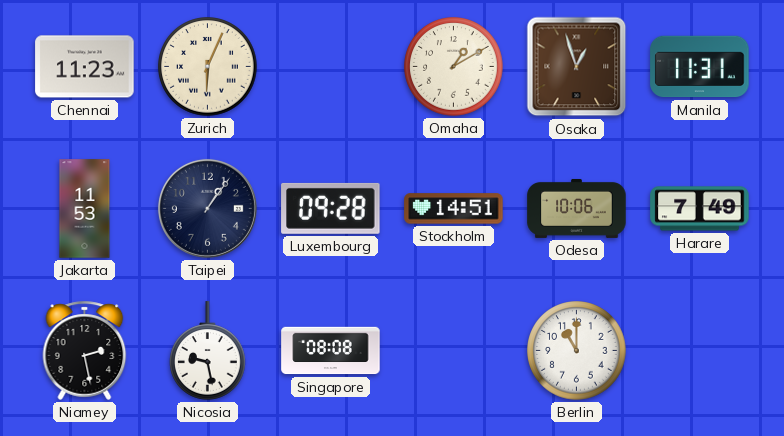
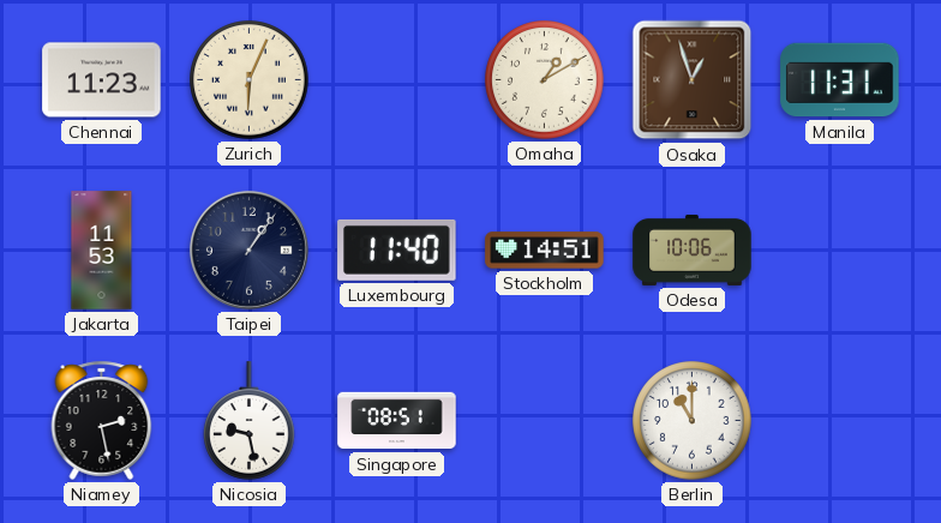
Luxembourg: 09:28 -> 11:40 (397, 250)
Harare: 7:49 -> none (700, 209)
Singapore: 08:08 -> 08:51 (397, 421)
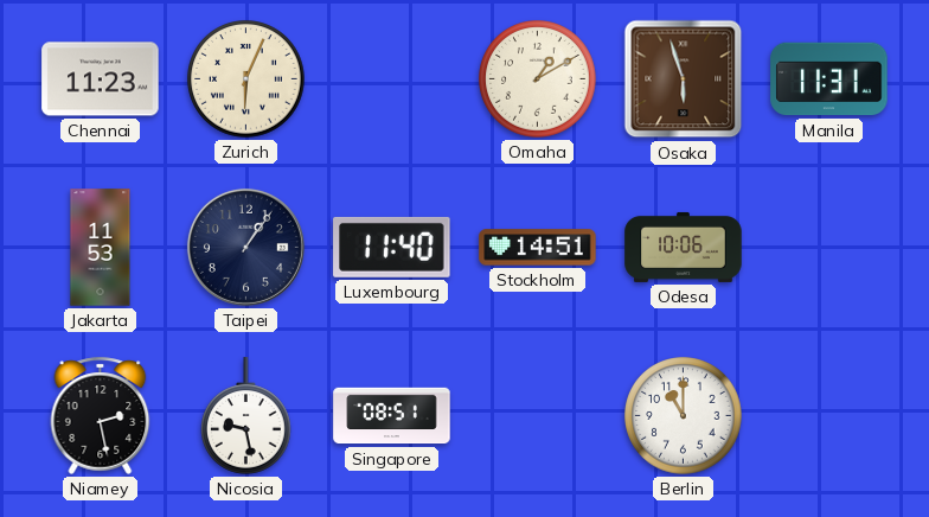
Osaka: 12:57 -> 5:57 (684, 79)
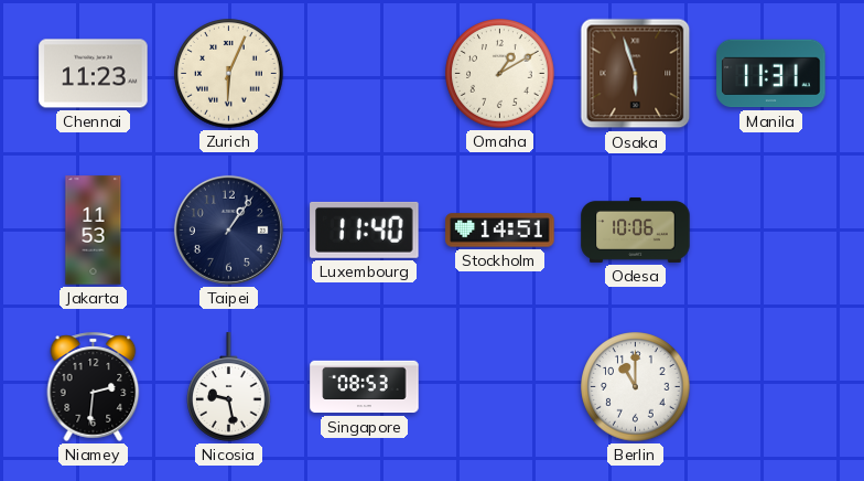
Niamey: 2:28 -> 2:31 (94, 386)
Singapore: 08:51 -> 08:53 (365, 387)
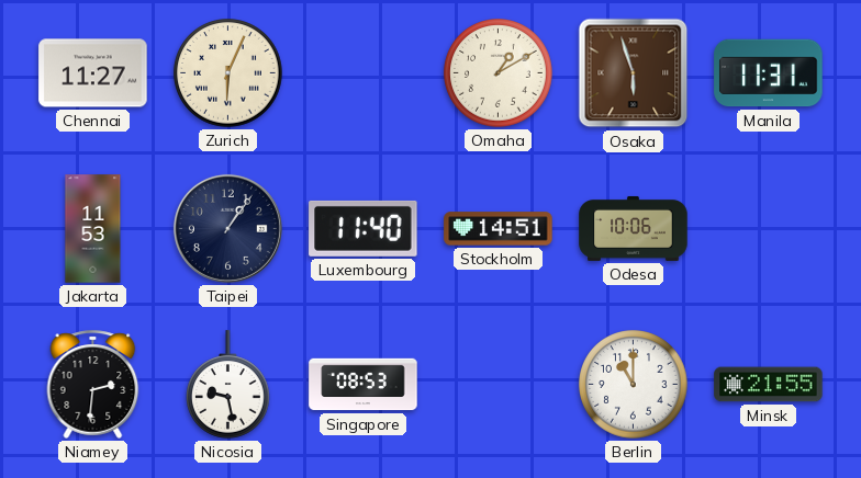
Chennai: 11:23 -> 11:27 (93, 73)
Minsk: none -> 21:55 (769, 385)
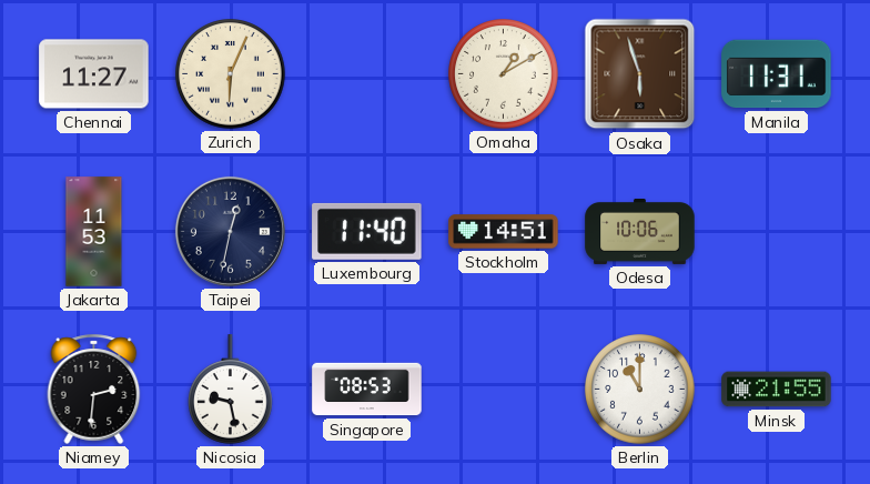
Taipei: 1:06 -> 12:32 (230, 231)
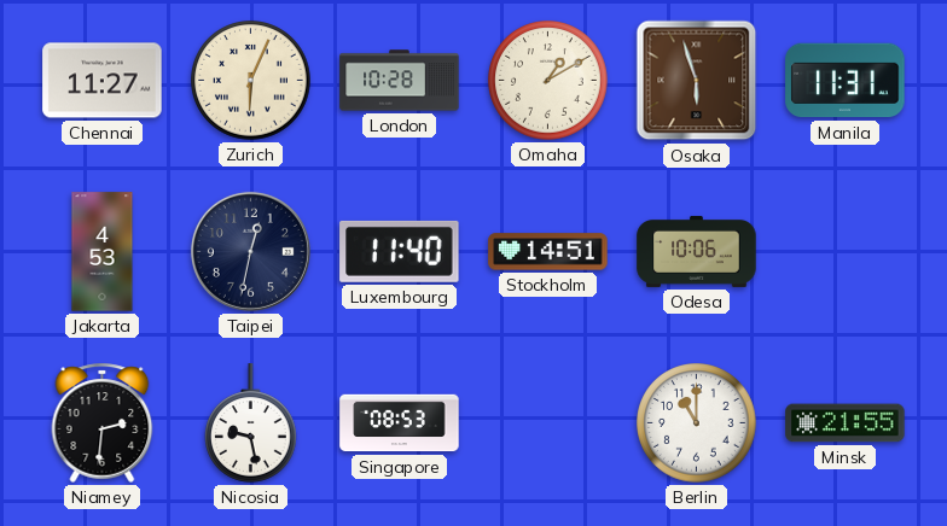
London: none -> 10:28 (400, 81)
Jakarta: 11:53 -> 4:53 (103, 252)
